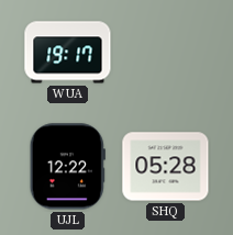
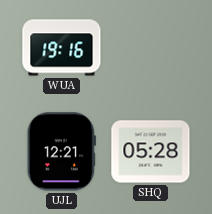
WUA: 19:17 -> 19:16 (62, 48)
UJL: 12:22 -> 12:21 (61, 152)
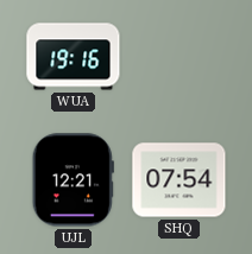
SHQ: 05:28 -> 07:54 (179, 180)
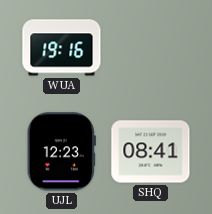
UJL: 12:21 -> 12:23 (61, 152)
SHQ: 07:54 -> 08:41 (151, 152)
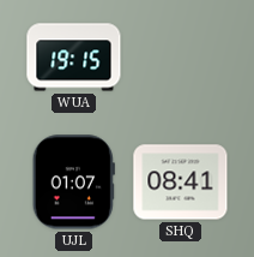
WUA: 19:16 -> 19:15 (74, 58)
UJL: 12:23 -> 01:07 (73, 183)
